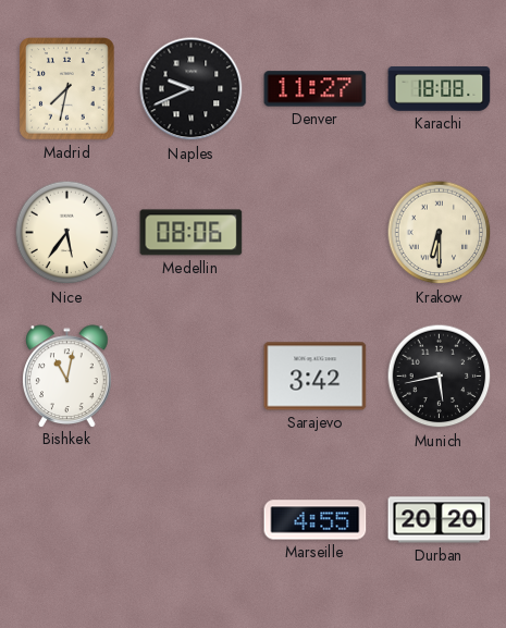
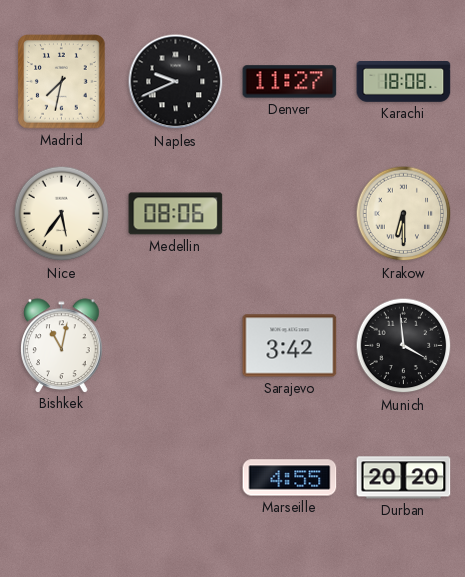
Munich: 5:43 -> 3:59 (404, 346)
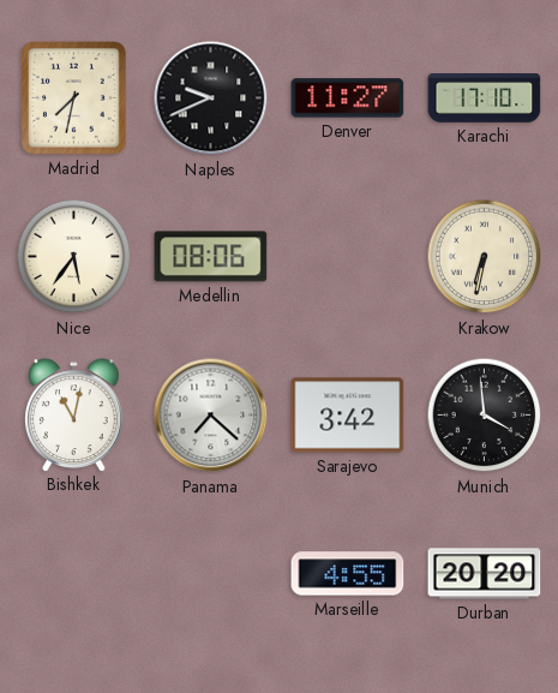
Karachi: 18:08 -> 17:10 (485, 98)
Krakow: 6:30 -> 6:32 (485, 257)
Panama: none -> 7:22 (211, 416)
